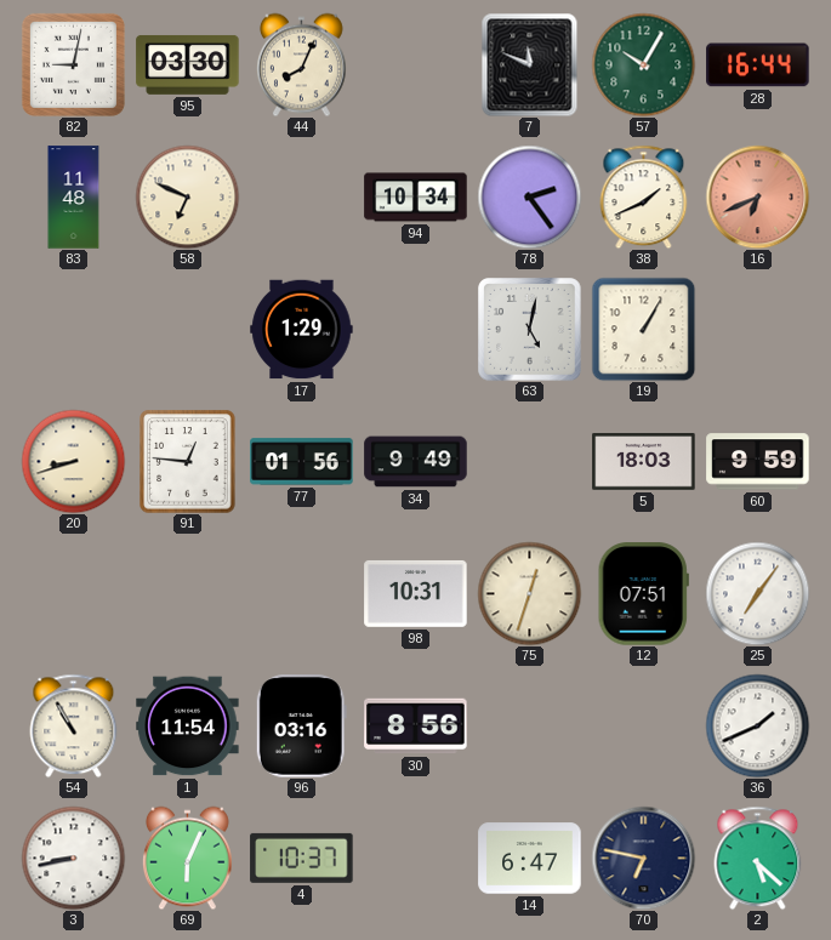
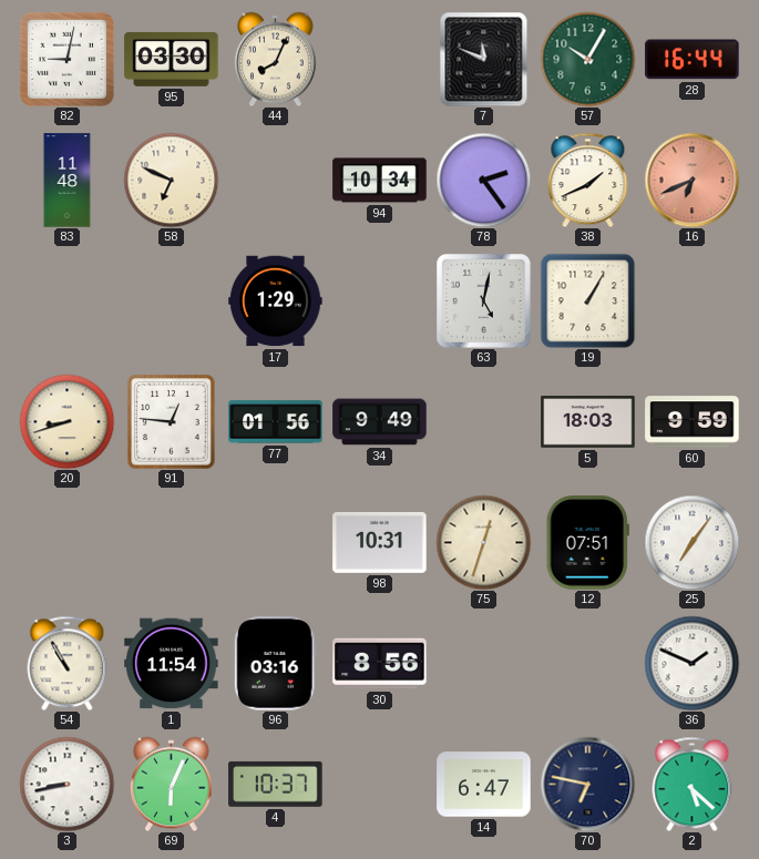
36: 1:41 -> 1:49 (691, 663)
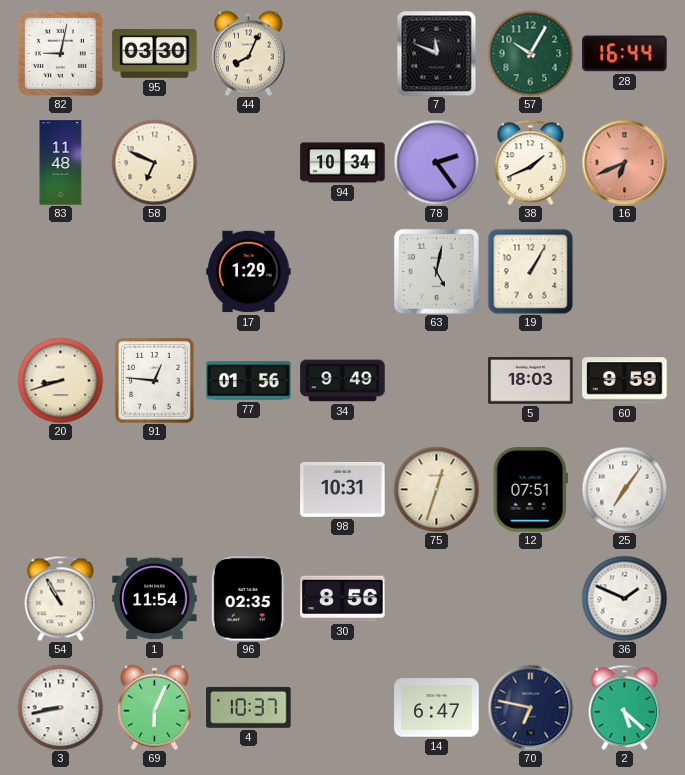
96: 03:16 -> 02:35 (248, 599)
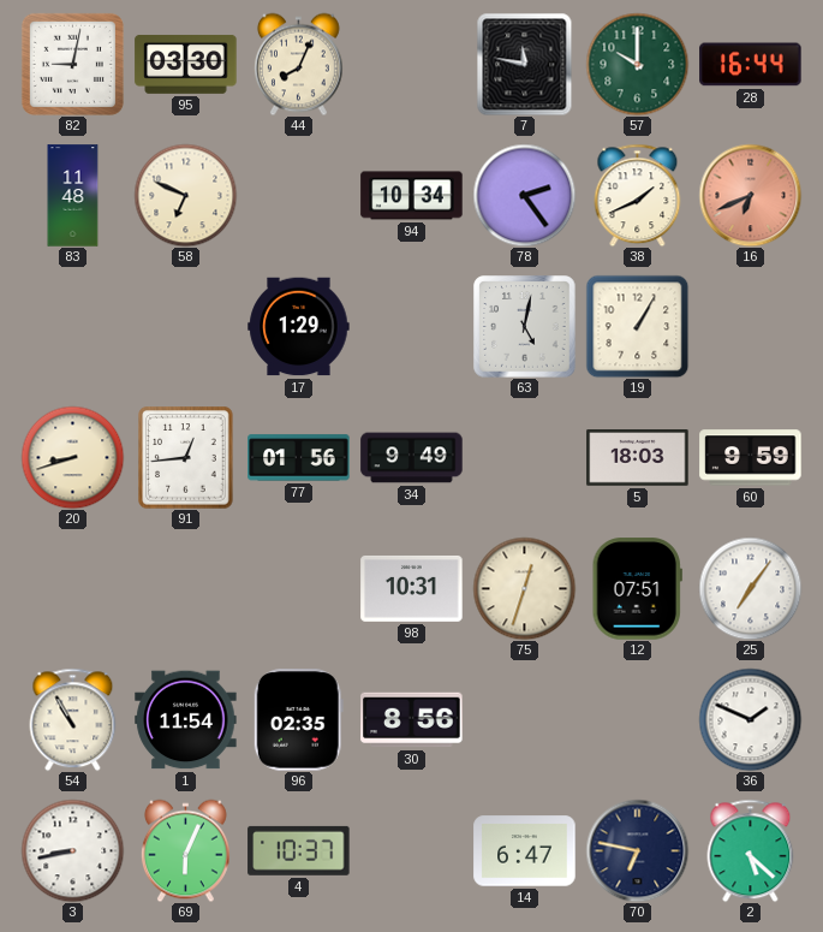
7: 11:49 -> 11:47 (525, 64)
57: 10:05 -> 10:00 (637, 64)
91: 12:46 -> 12:44 (186, 458)
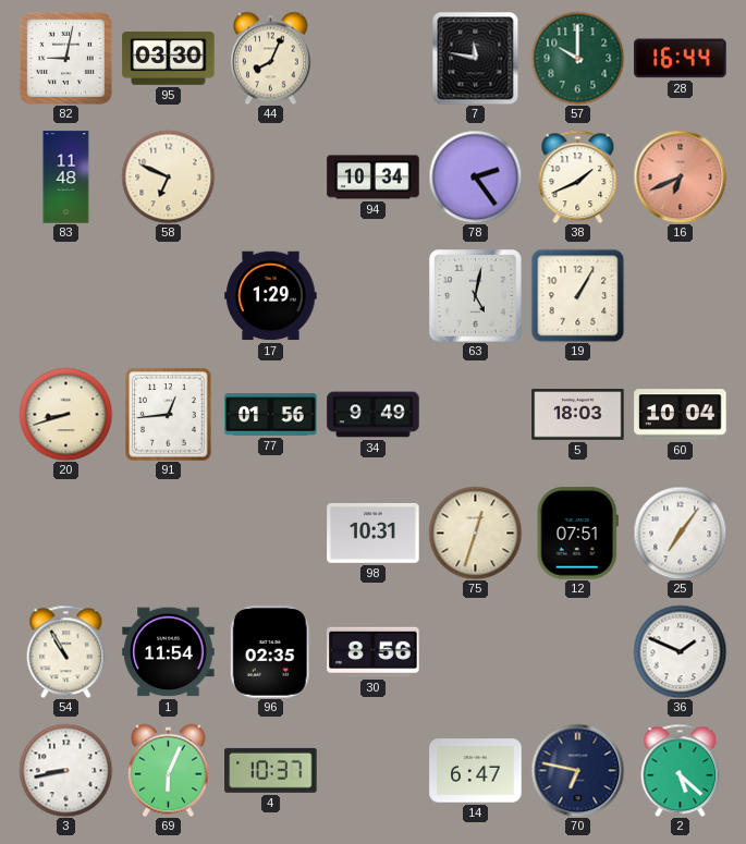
60: 9:59 -> 10:04 (681, 415)
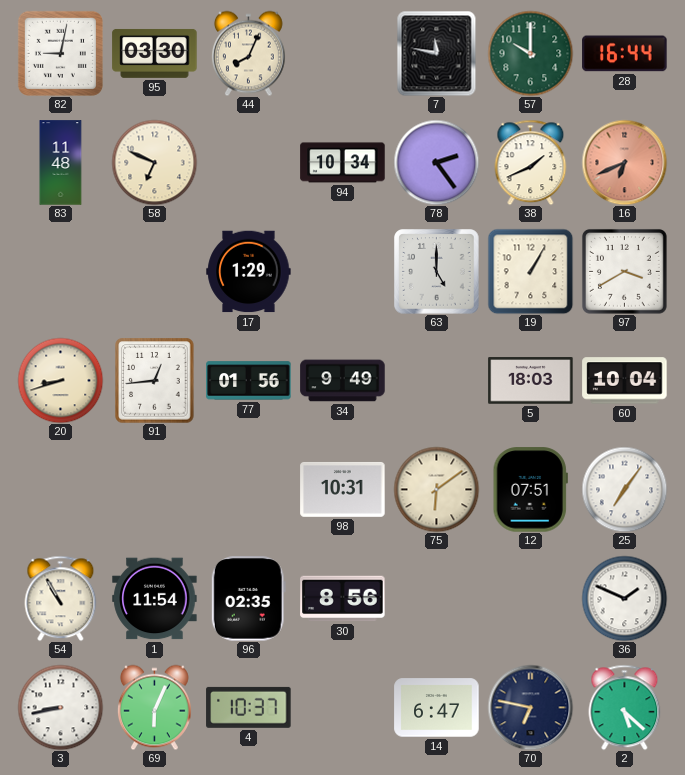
63: 5:02 -> 5:00 (437, 272)
97: none -> 3:40 (624, 271)
75: 12:33 -> 6:09 (436, 489)
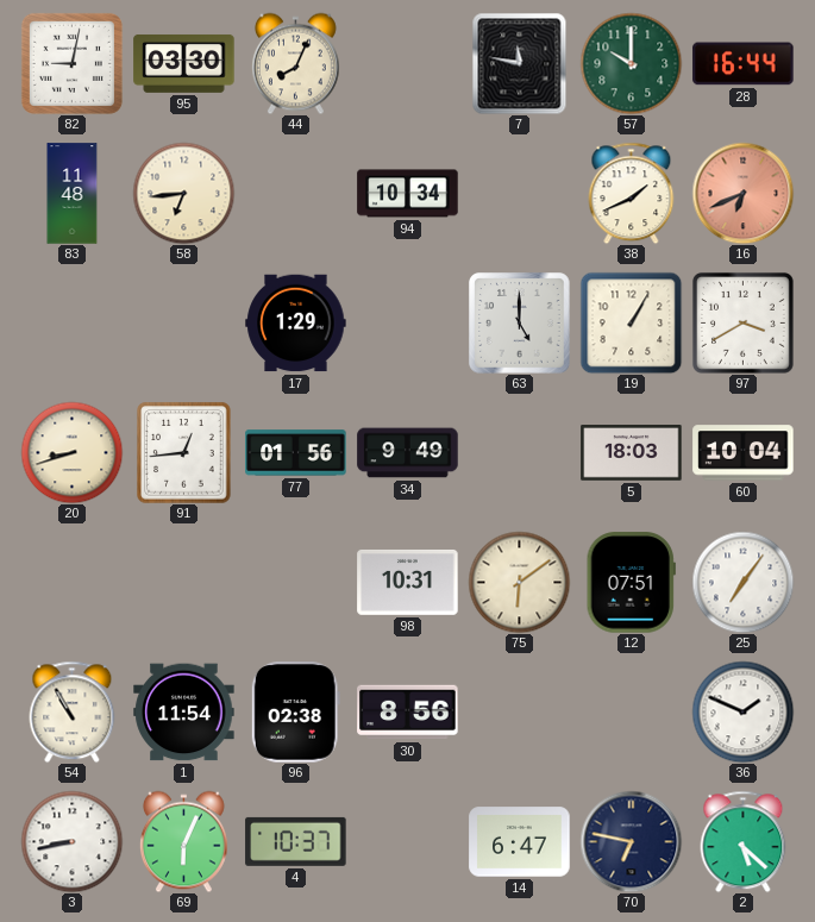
58: 6:49 -> 6:44 (183, 193)
78: 2:24 -> none (436, 162)
96: 02:35 -> 02:38 (295, 713)
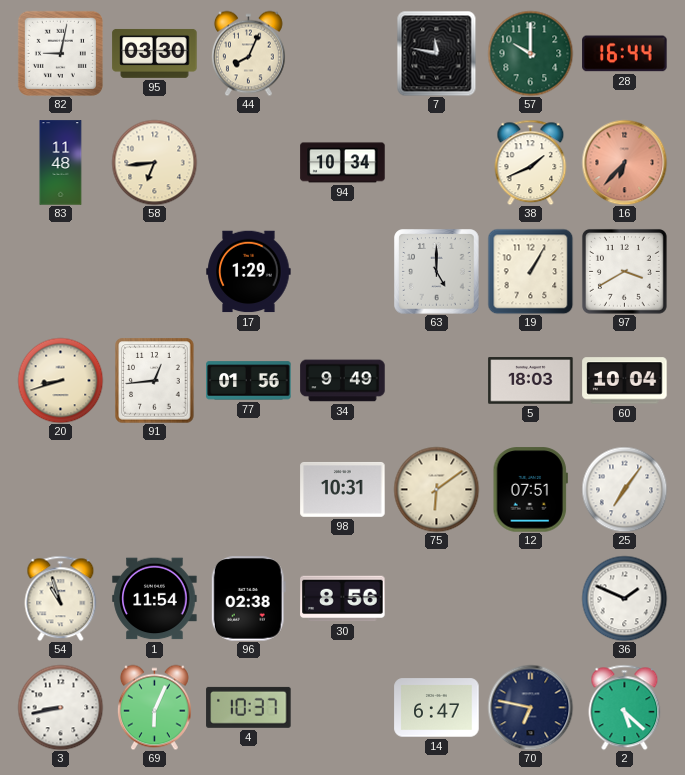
16: 6:41 -> 6:37 (624, 162)
54: 10:55 -> 10:57 (61, 598)
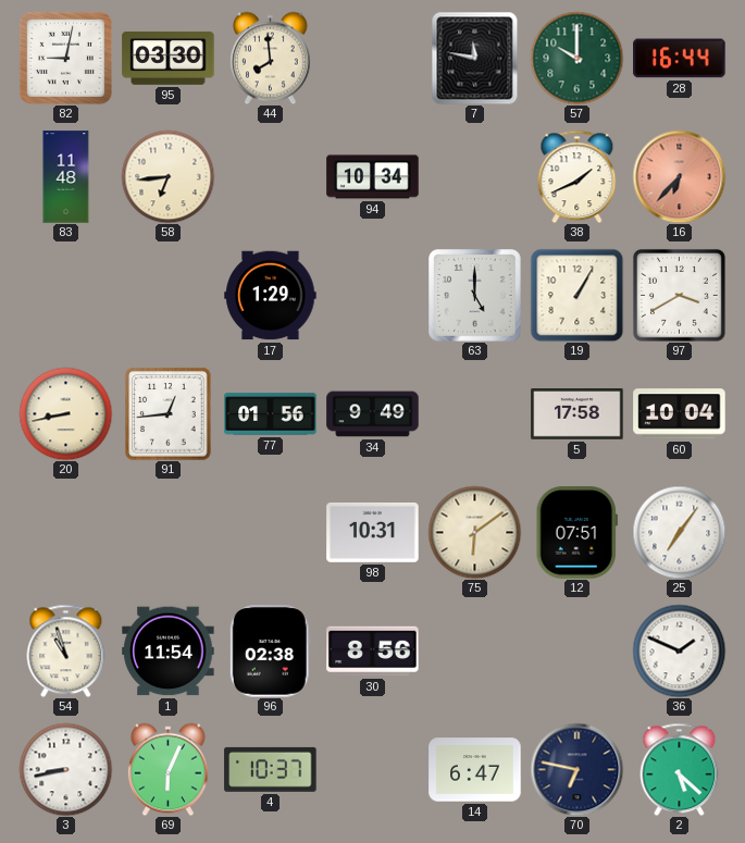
44: 8:04 -> 7:59 (270, 58)
20: 8:42 -> 8:43 (65, 413)
5: 18:03 -> 17:58 (578, 414)
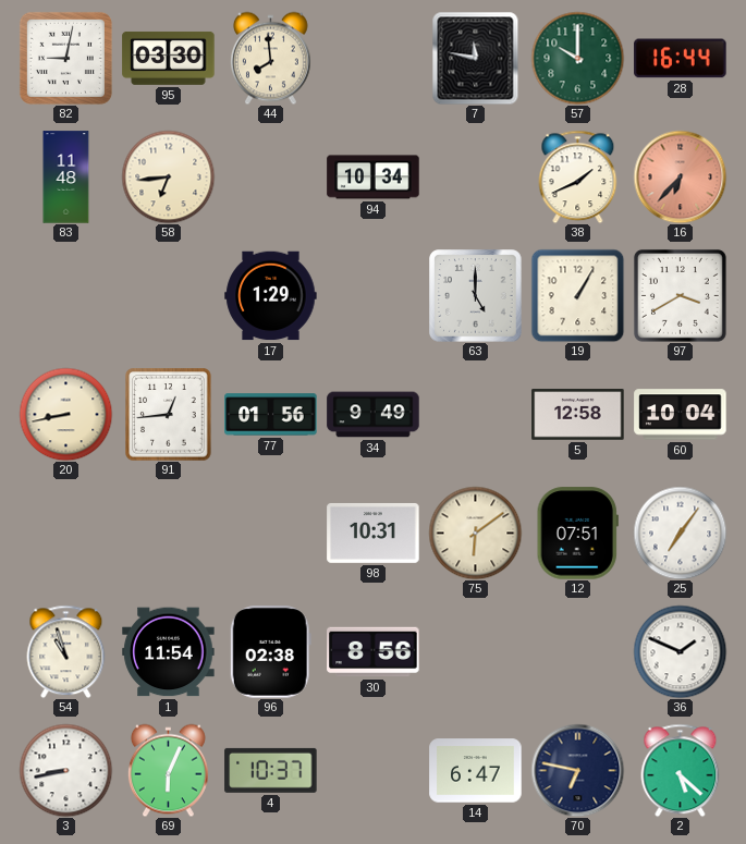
5: 17:58 -> 12:58 (578, 415)
